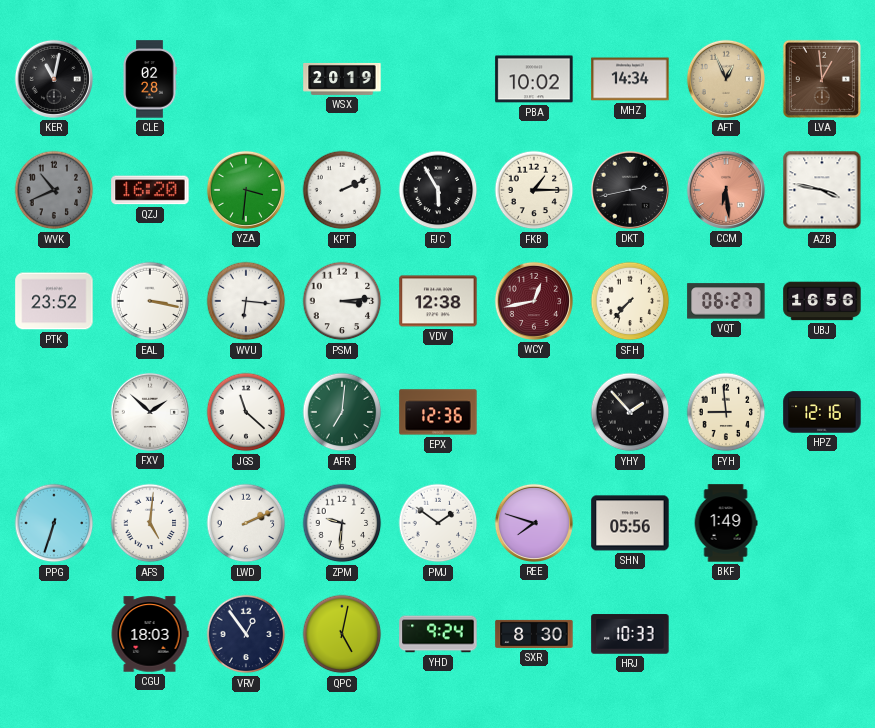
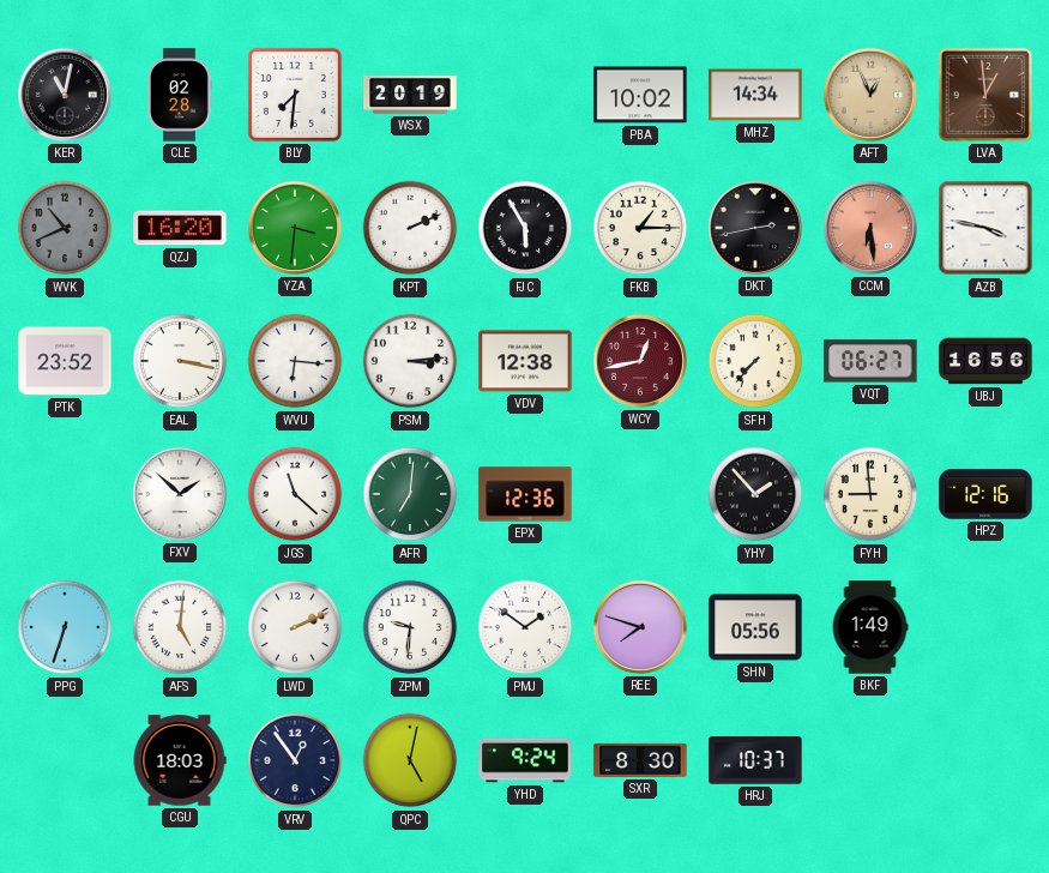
BLY: none -> 7:31 (295, 95)
HRJ: 10:33 -> 10:37 (755, 760)
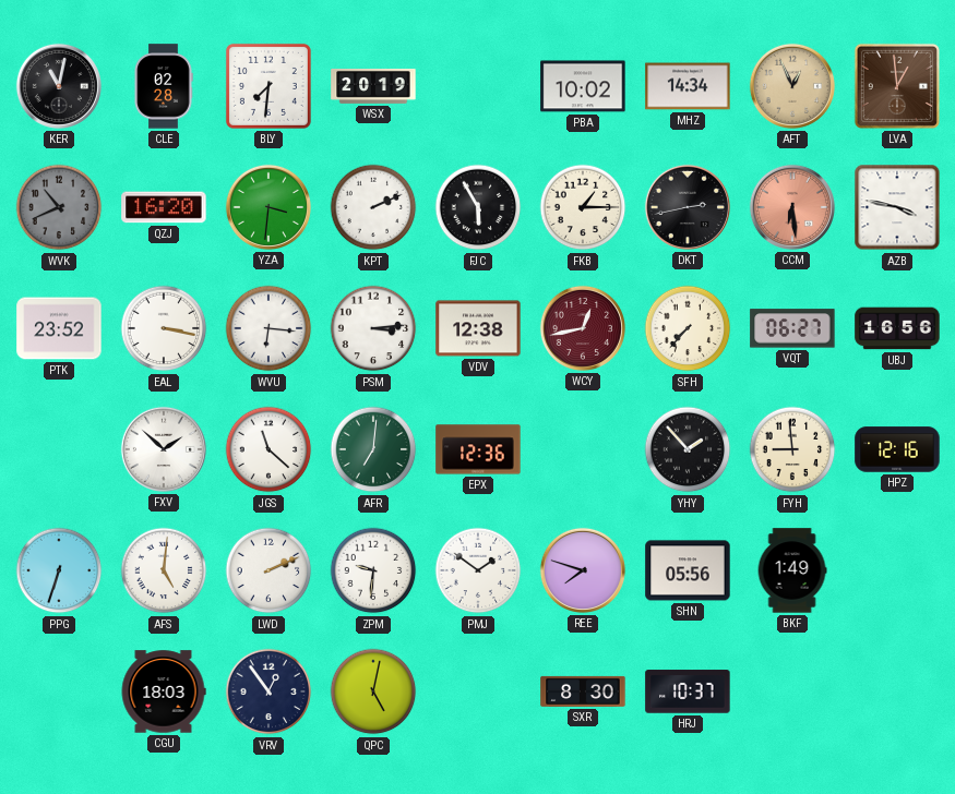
YHD: 9:24 -> none (525, 760)
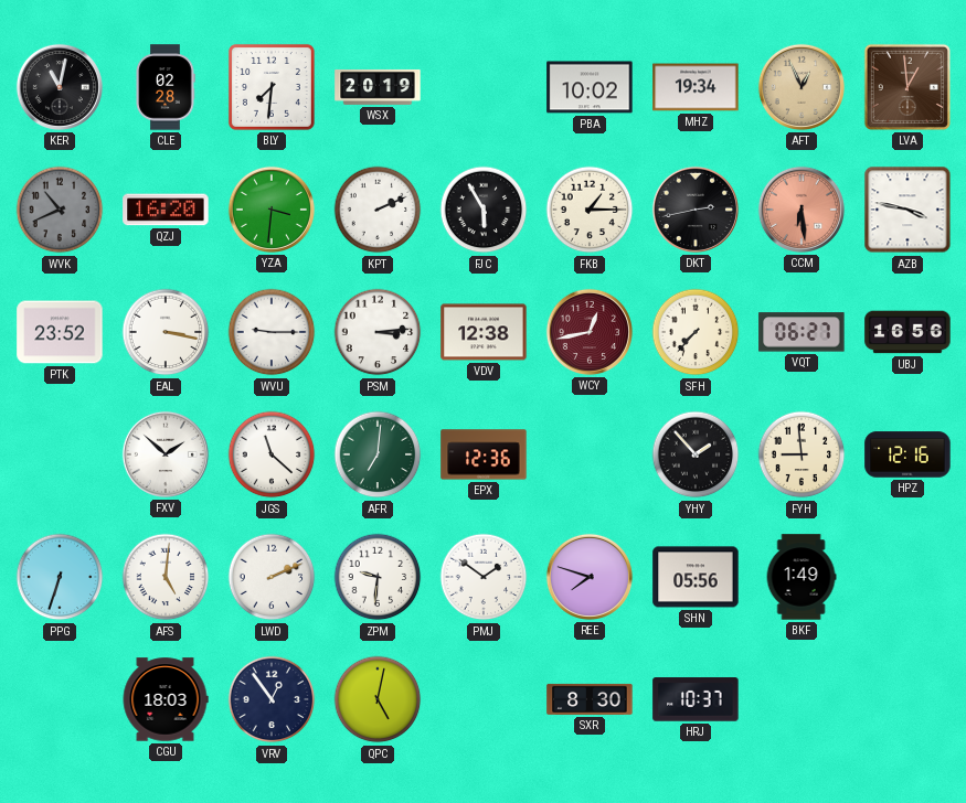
MHZ: 14:34 -> 19:34 (696, 87)
WVU: 6:16 -> 9:15 (272, 332)
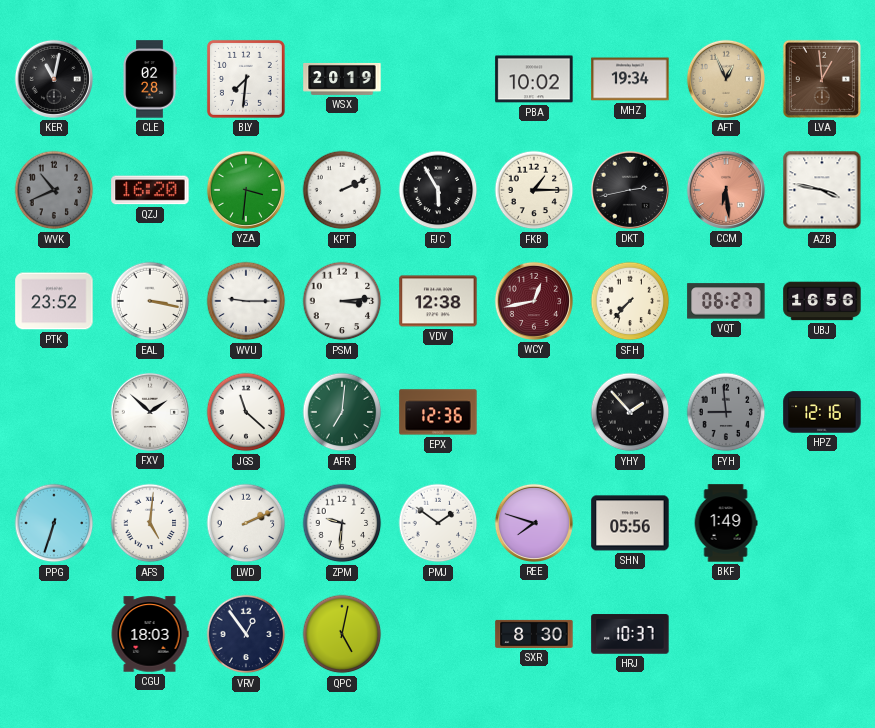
FYH dial: cream -> grey (726, 412)
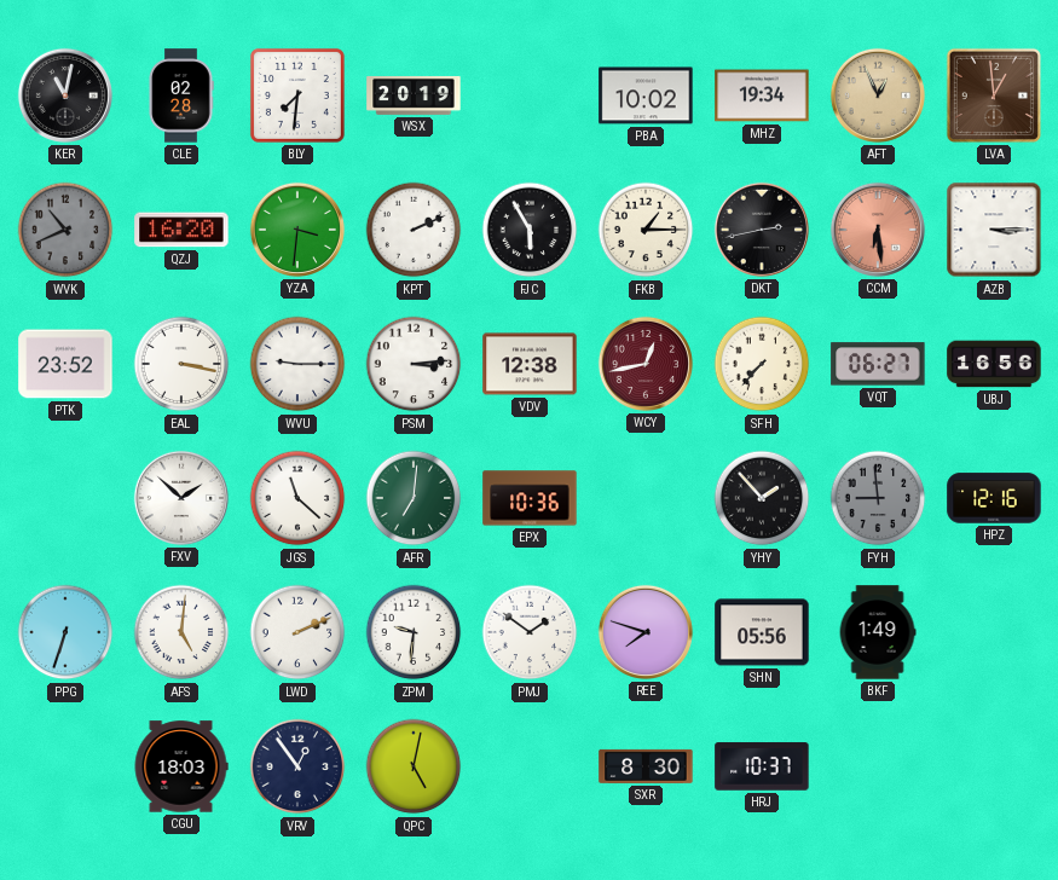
AZB: 3:47 -> 3:15 (994, 230)
EPX: 12:36 -> 10:36 (530, 498)
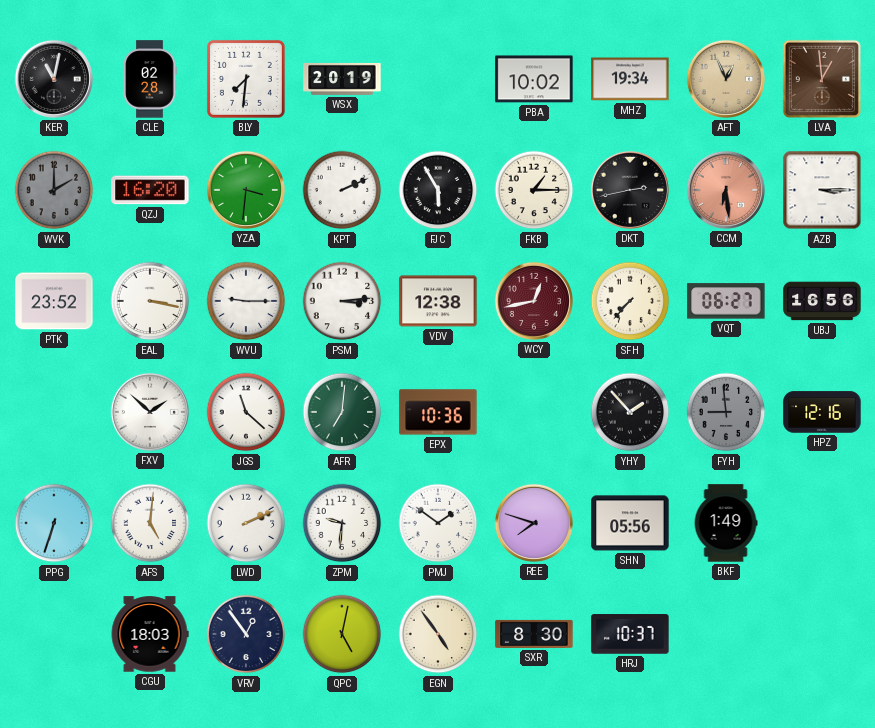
WVK: 10:41 -> 2:00 (54, 190)
EGN: none -> 4:54 (438, 634)
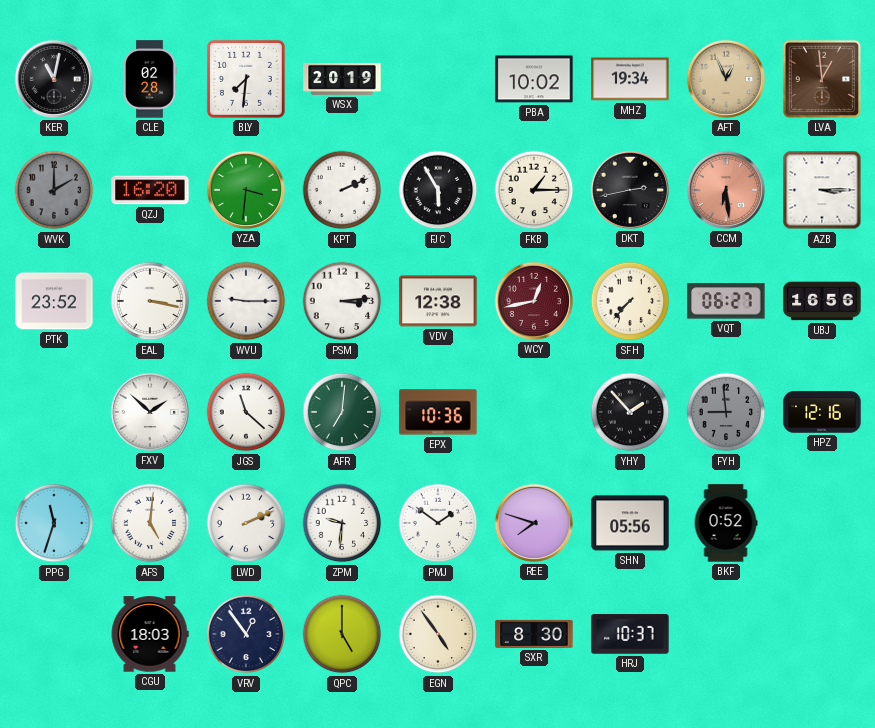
PPG: 6:33 -> 11:33 (54, 523)
BKF: 1:49 -> 0:52 (726, 523)
QPC: 5:02 -> 5:00 (342, 634)
